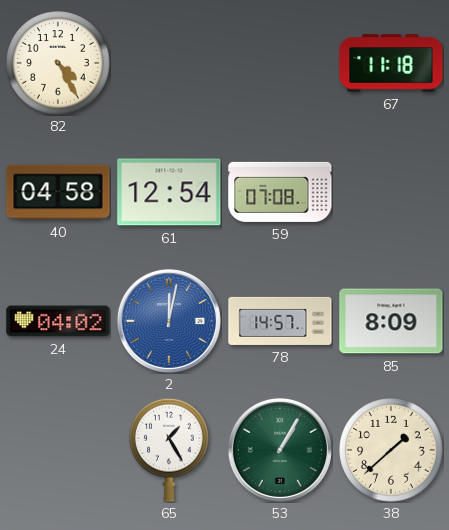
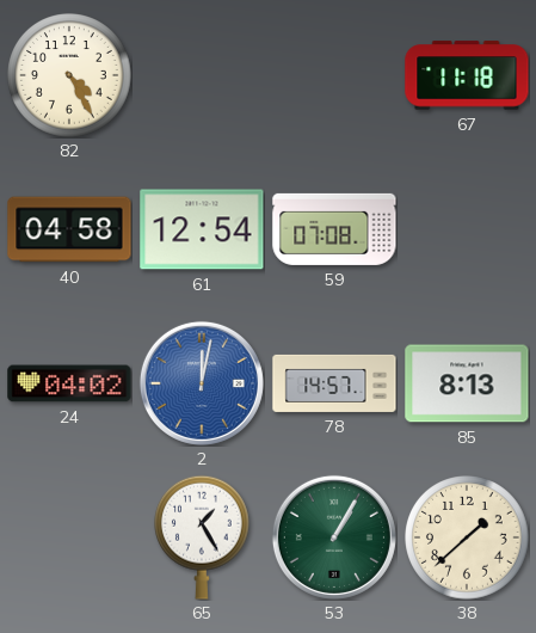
85: 8:09 -> 8:13 (467, 383)
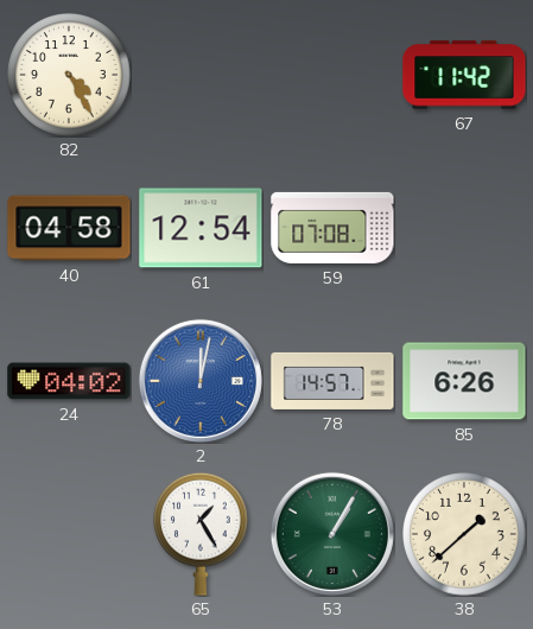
67: 11:18 -> 11:42 (464, 75)
85: 8:13 -> 6:26 (464, 381)
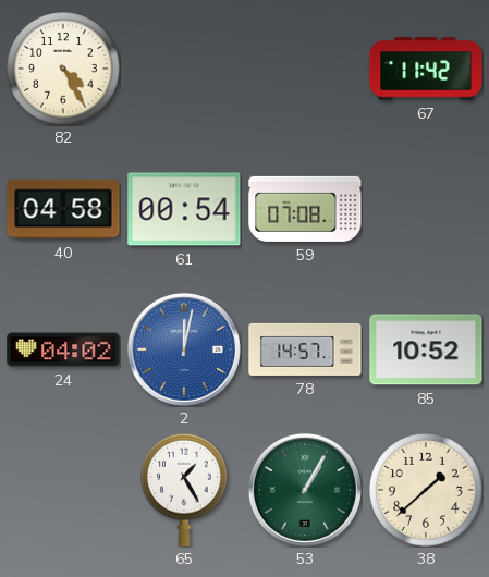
61: 12:54 -> 00:54 (184, 209)
85: 6:26 -> 10:52 (426, 349)
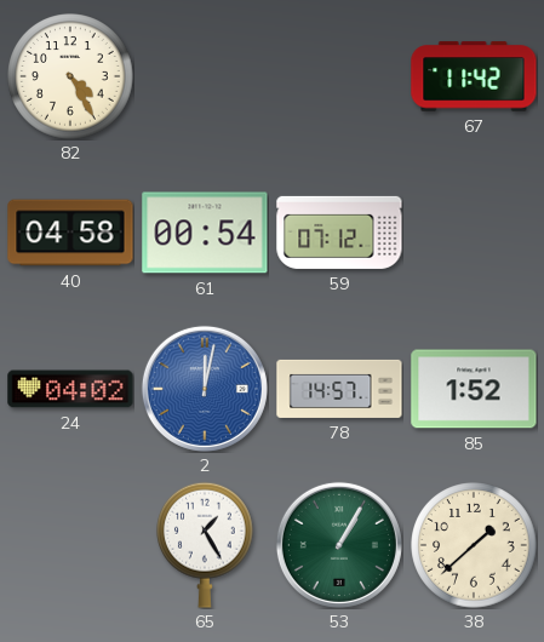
59: 07:08 -> 07:12 (339, 233)
85: 10:52 -> 1:52 (474, 389)
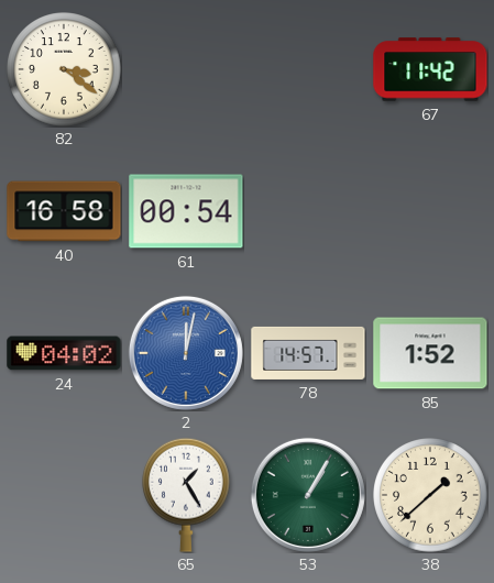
82: 4:25 -> 3:21 (64, 69)
40: 04:58 -> 16:58 (64, 211)
59: 07:12 -> none (339, 233)
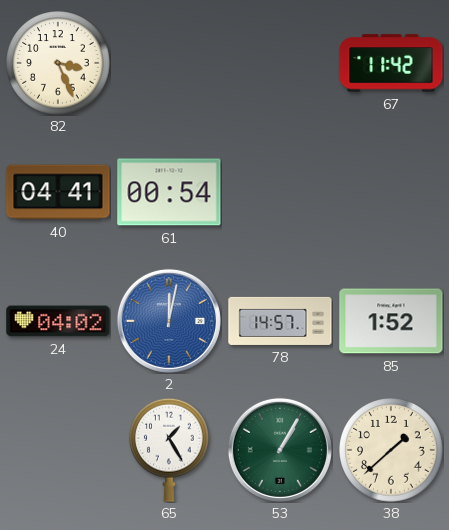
82: 3:21 -> 3:26 (58, 63)
40: 16:58 -> 04:41 (58, 192)
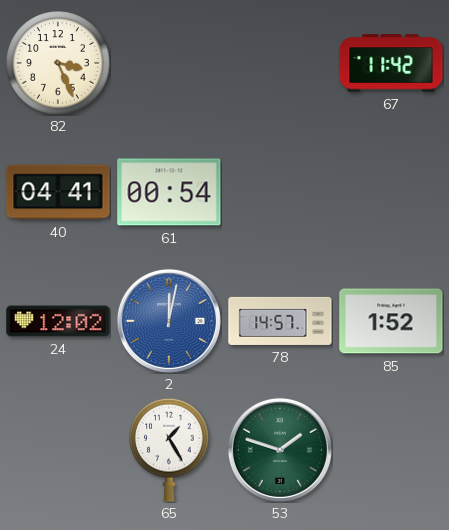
24: 04:02 -> 12:02 (58, 321)
53: 1:05 -> 1:48 (280, 450)
38: 1:38 -> none (391, 450)
